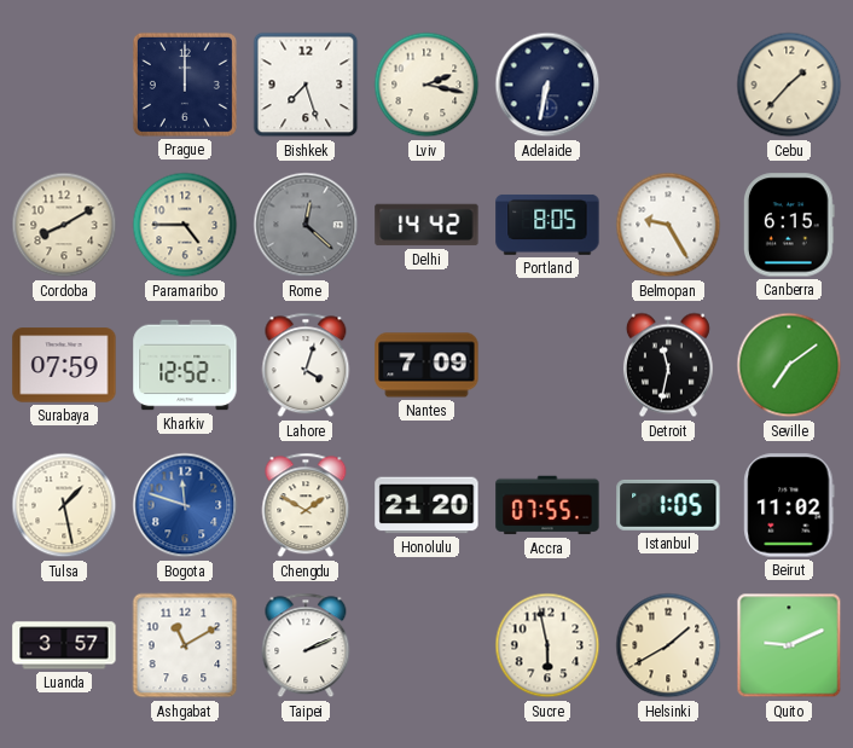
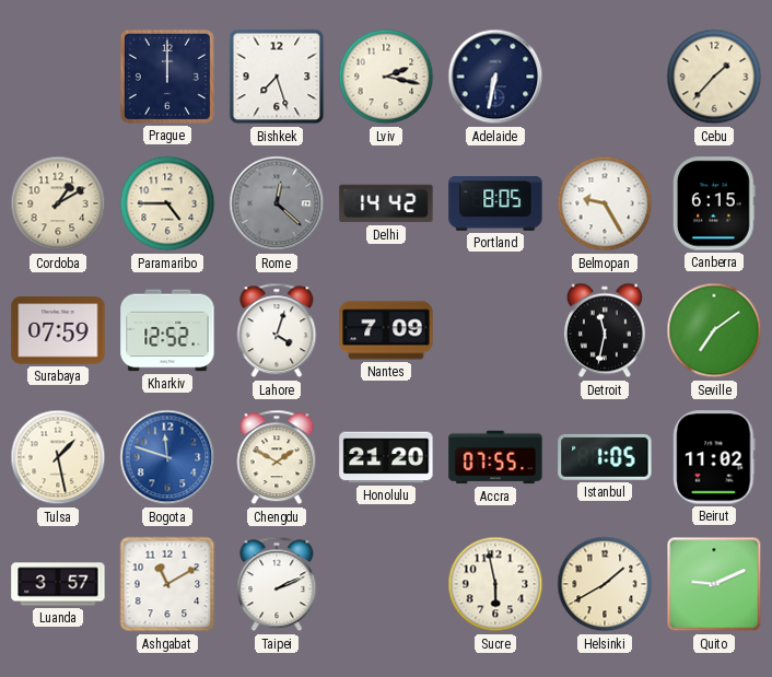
Cordoba: 8:10 -> 1:10 (58, 203)
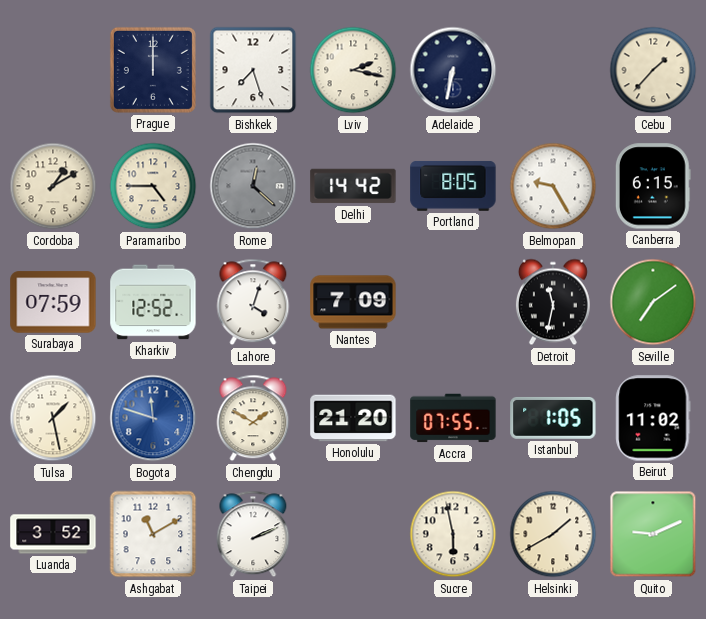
Luanda: 3:57 -> 3:52 (53, 534)
